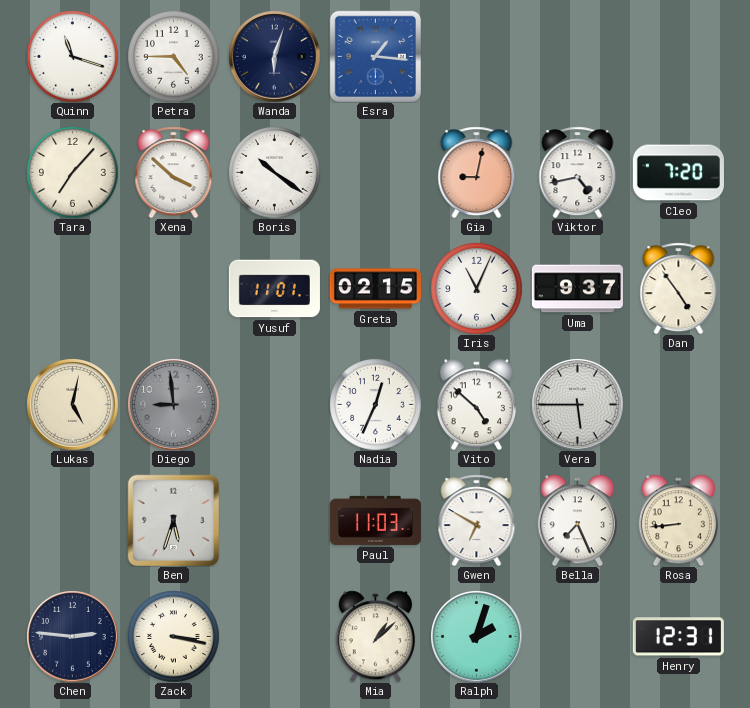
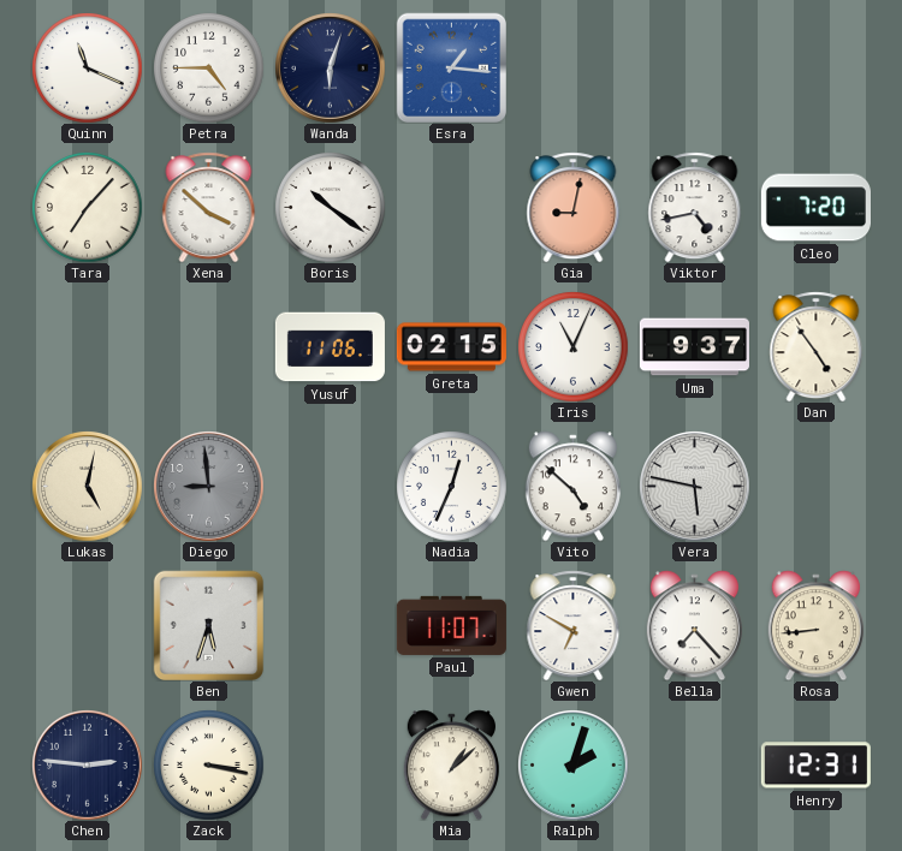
Quinn: 11:18 -> 11:19 (87, 67)
Yusuf: 11:01 -> 11:06 (330, 347)
Vera: 5:45 -> 5:47 (695, 487)
Paul: 11:03 -> 11:07 (451, 625)
Bella: 7:26 -> 7:23 (694, 625)
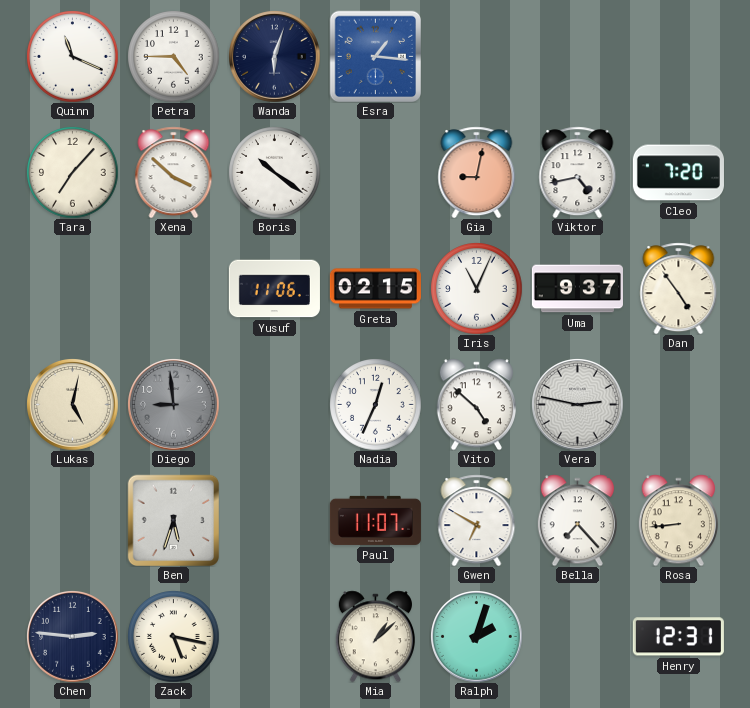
Vera: 5:47 -> 2:47 (578, 405)
Zack: 3:17 -> 5:17 (173, 636)
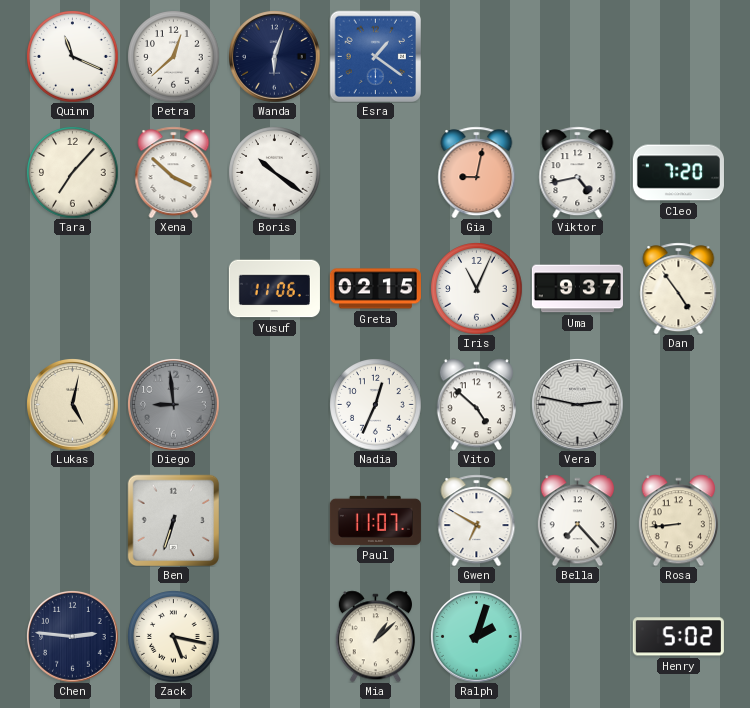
Petra: 4:45 -> 12:38 (173, 56)
Esra: 1:16 -> 1:21 (375, 56)
Ben: 5:33 -> 6:33 (173, 520)
Henry: 12:31 -> 5:02 (678, 637)
